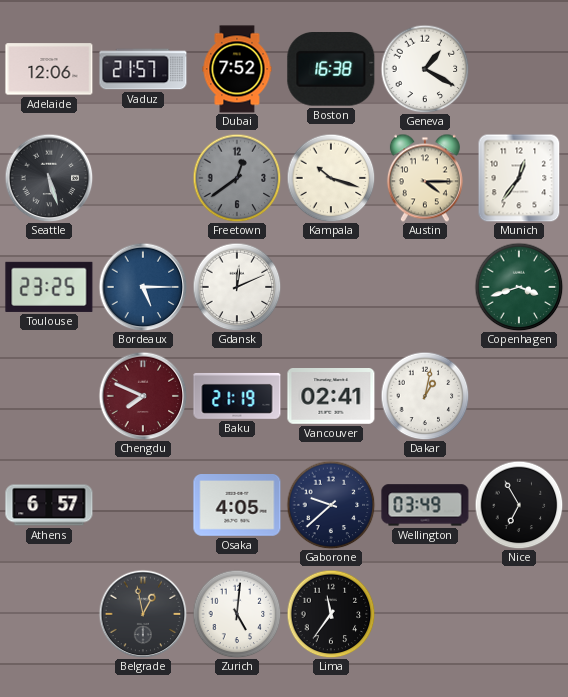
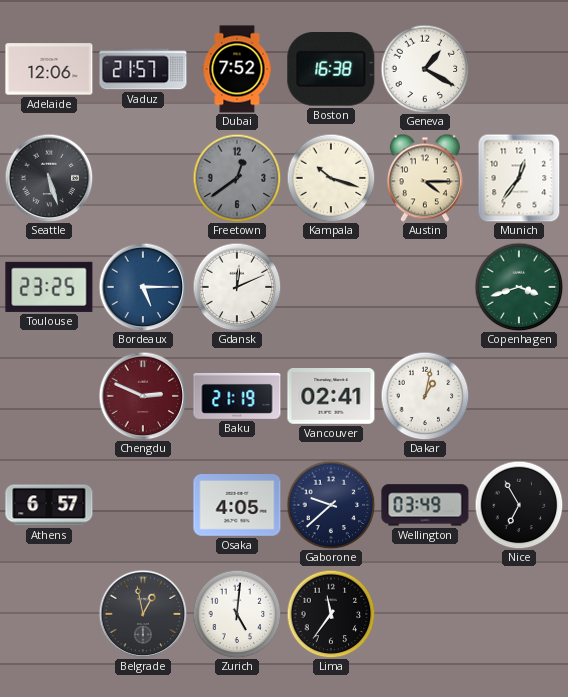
Chengdu: 7:49 -> 2:49 (143, 396)
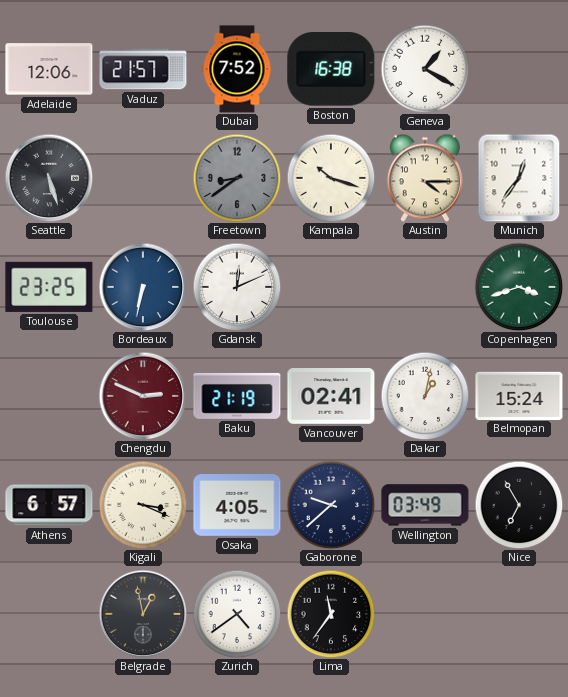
Freetown: 12:39 -> 8:39 (237, 178)
Bordeaux: 5:15 -> 6:32 (143, 287)
Belmopan: none -> 15:24 (519, 395)
Kigali: none -> 3:19 (143, 505)
Zurich: 5:01 -> 4:39 (237, 614)
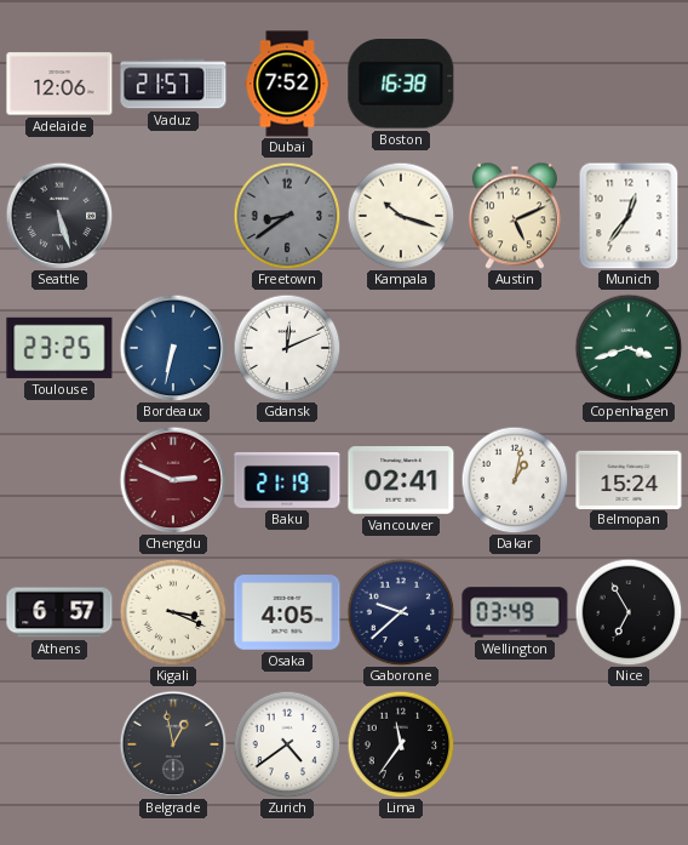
Geneva: 1:20 -> none (425, 69)
Austin: 4:15 -> 5:11 (515, 216)
